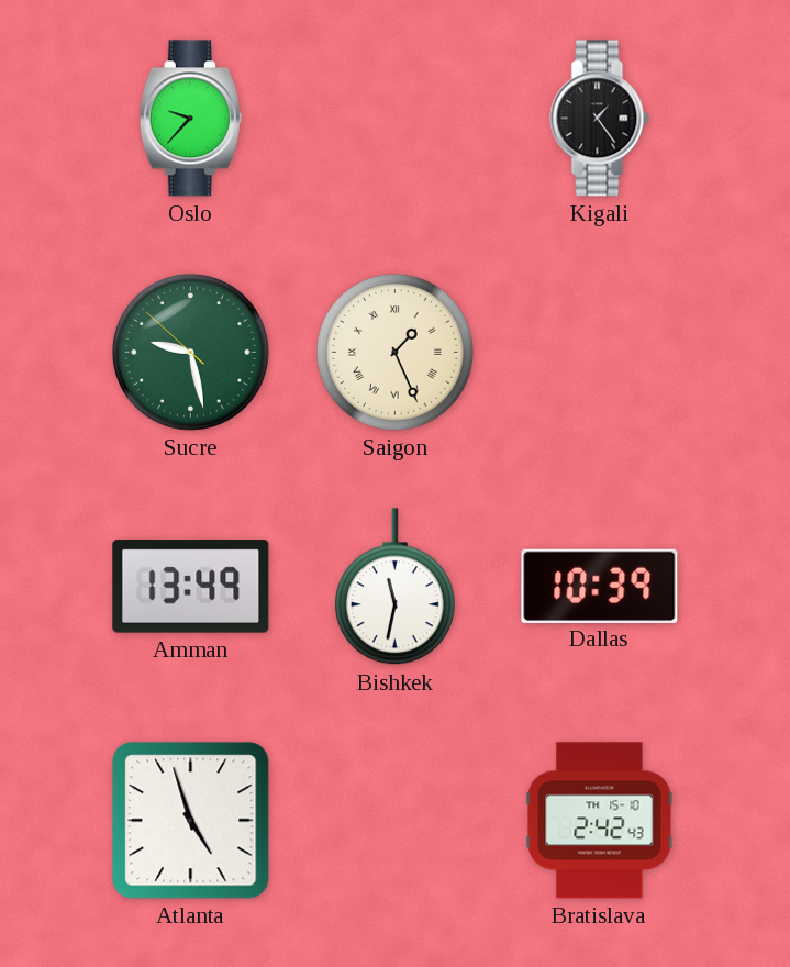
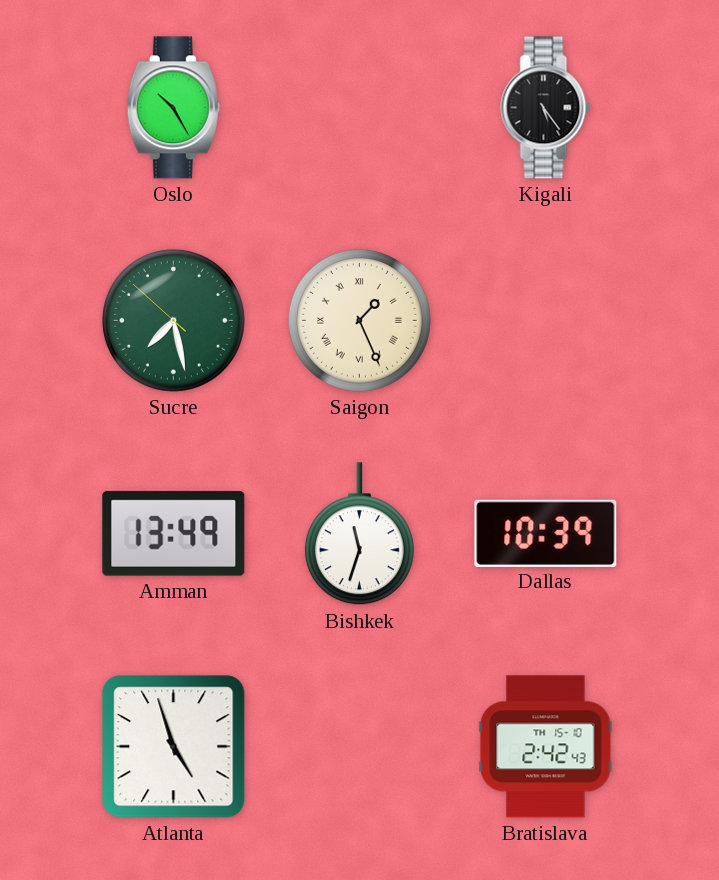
Oslo: 9:37 -> 10:25 (173, 108)
Kigali: 1:24 -> 5:24 (546, 108)
Sucre: 9:27 -> 7:27 (173, 320)
Bishkek: 11:32 -> 11:33 (359, 534)
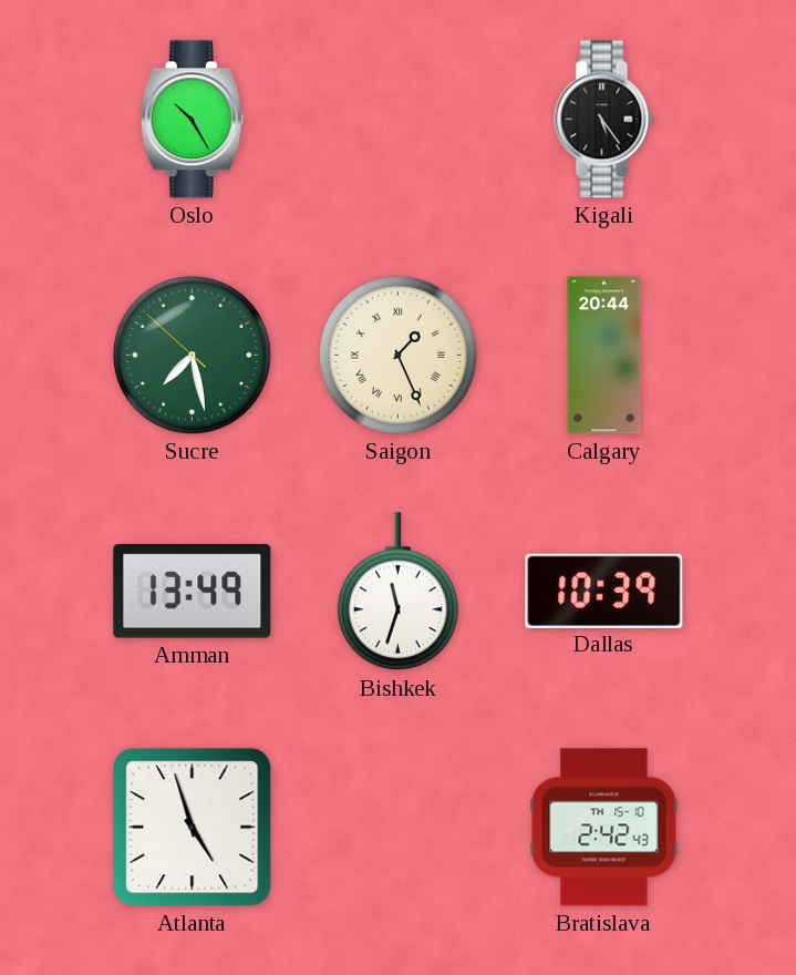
Calgary: none -> 20:44 (604, 356)
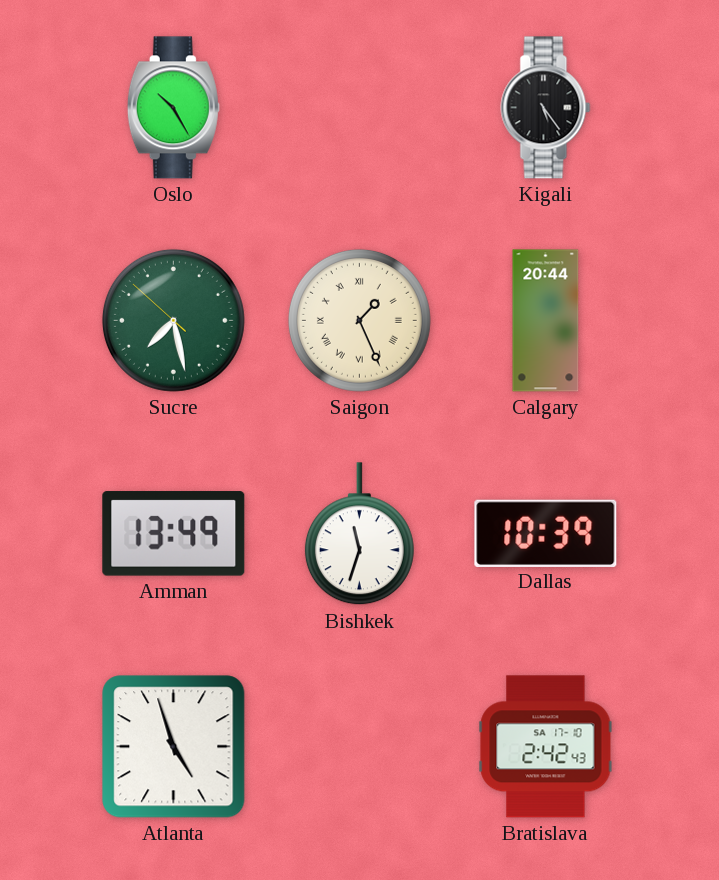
Bratislava date: TH 15-10 -> SA 17-10 (546, 747)
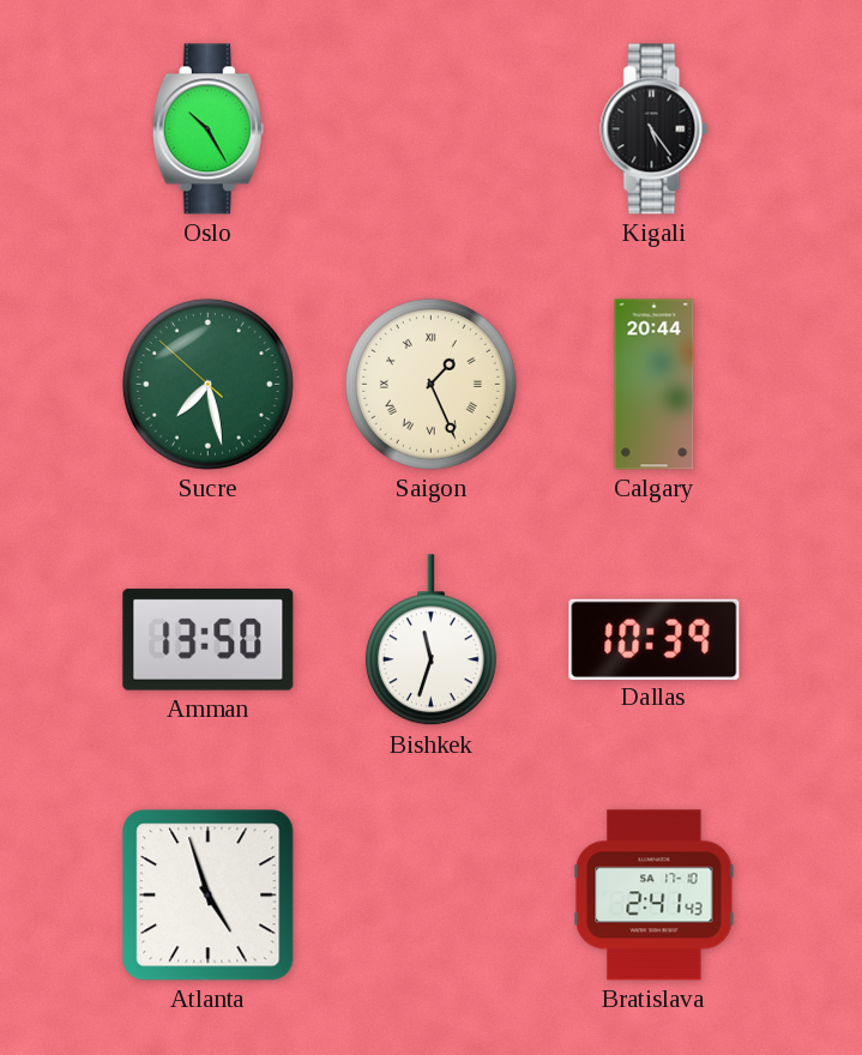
Amman: 13:49 -> 13:50 (209, 640)
Bratislava: 2:42 -> 2:41 (655, 896)
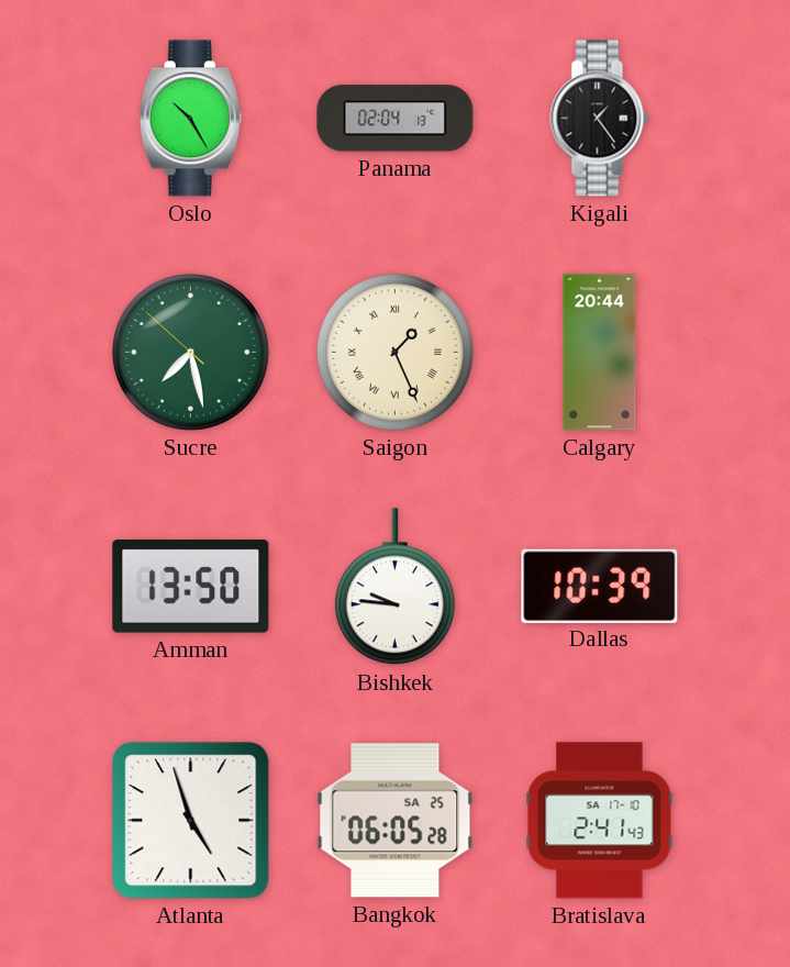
Panama: none -> 02:04 (396, 119)
Kigali: 5:24 -> 1:24 (600, 119)
Bishkek: 11:33 -> 9:46 (394, 587)
Bangkok: none -> 06:05 (396, 821)
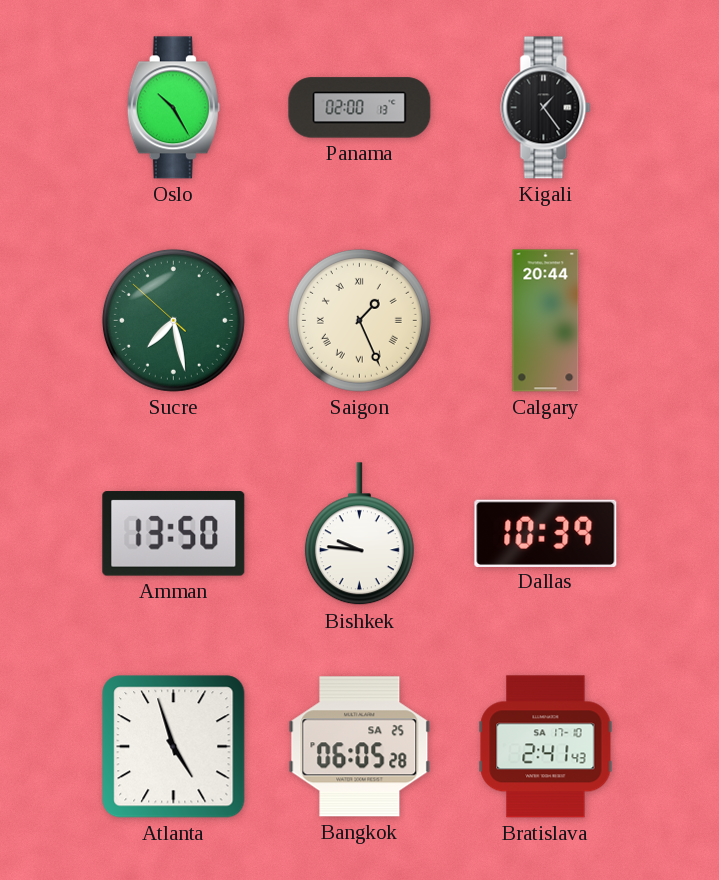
Panama: 02:04 -> 02:00 (360, 108)
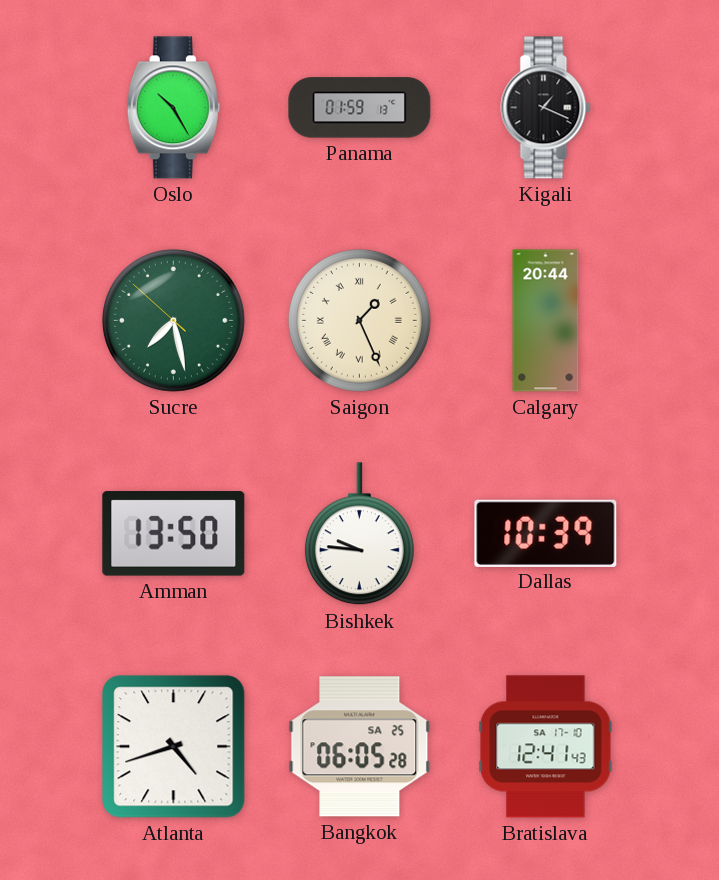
Panama: 02:00 -> 01:59 (360, 108)
Kigali: 1:24 -> 1:19 (546, 108)
Atlanta: 4:57 -> 4:42 (174, 747)
Bratislava: 2:41 -> 12:41 (546, 747)
